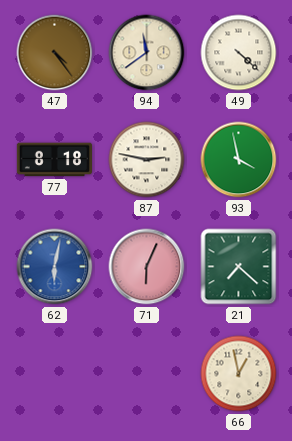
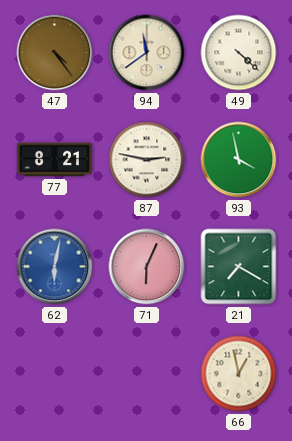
77: 8:18 -> 8:21 (54, 160)
21: 7:22 -> 7:20 (239, 267)
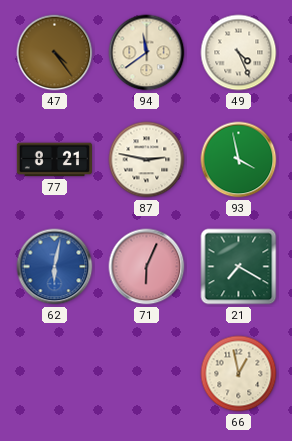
49: 4:22 -> 4:26 (239, 53)
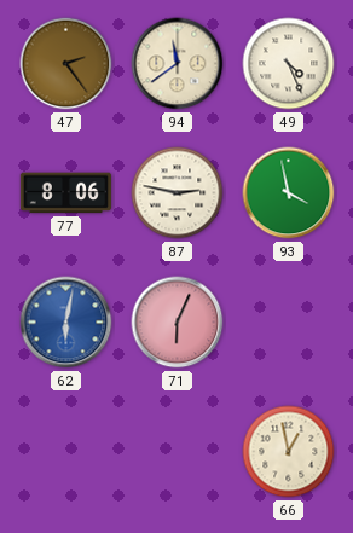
47: 4:24 -> 2:24 (66, 64)
77: 8:21 -> 8:06 (65, 193)
21: 7:20 -> none (239, 267)
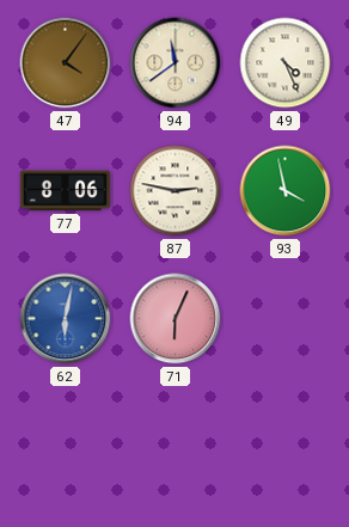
47: 2:24 -> 4:06 (66, 63)
66: 12:58 -> none (289, 452)
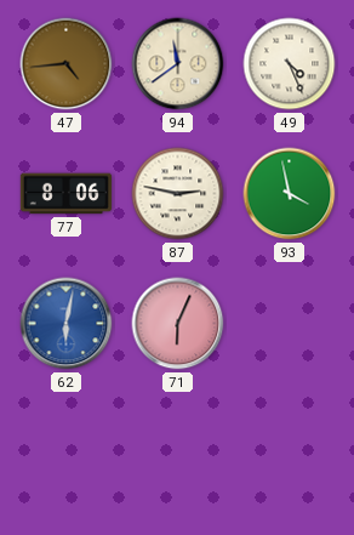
47: 4:06 -> 4:44 (67, 64)
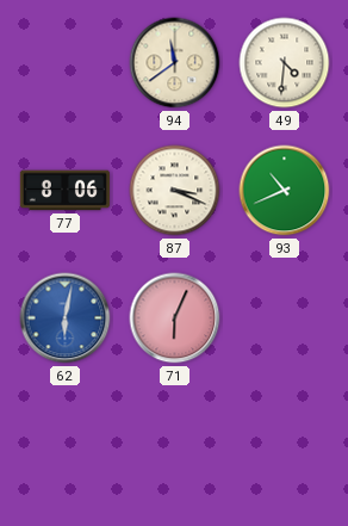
47: 4:44 -> none (67, 64)
49: 4:26 -> 4:31 (285, 63)
87: 2:47 -> 3:19 (175, 191)
93: 3:58 -> 10:41 (285, 191)
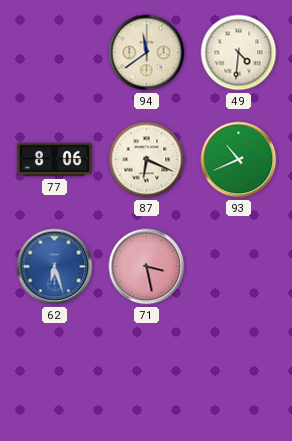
87: 3:19 -> 6:19 (147, 160)
62: 6:02 -> 6:27 (55, 267)
71: 6:04 -> 3:28 (147, 267)
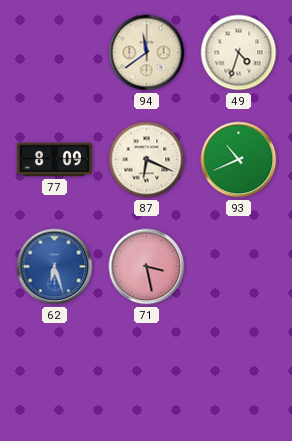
49: 4:31 -> 4:33 (239, 53)
77: 8:06 -> 8:09 (54, 160)
